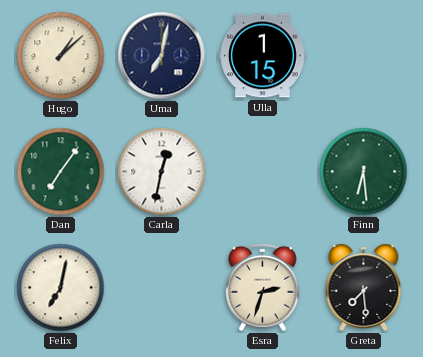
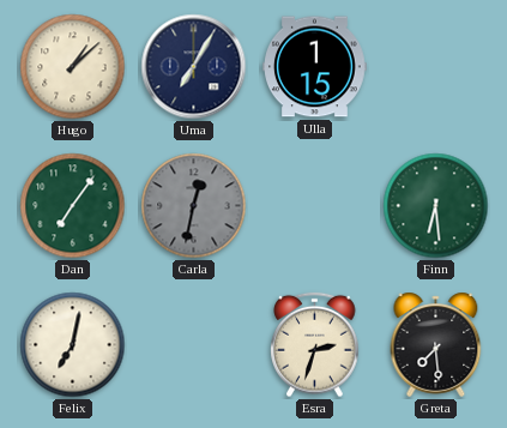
Uma: 7:02 -> 7:05 (194, 67)
Carla dial: white -> grey (194, 206)
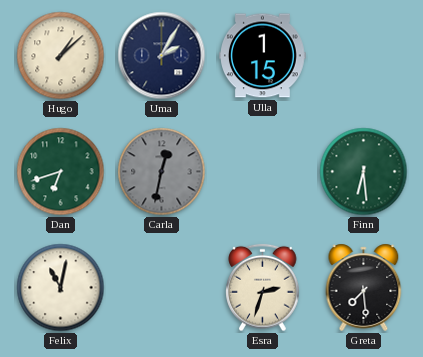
Uma: 7:05 -> 2:05 (162, 56)
Dan: 7:06 -> 6:42 (61, 172)
Felix: 7:02 -> 11:02 (61, 288)
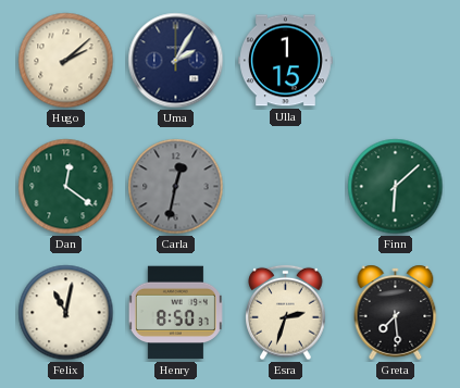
Hugo: 1:08 -> 2:08 (66, 61)
Dan: 6:42 -> 12:21 (66, 187)
Finn: 6:29 -> 6:08 (396, 187)
Henry: none -> 8:50 (175, 313)
